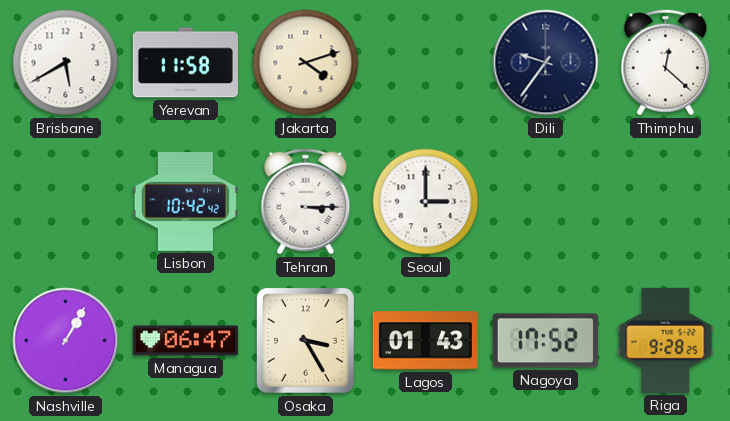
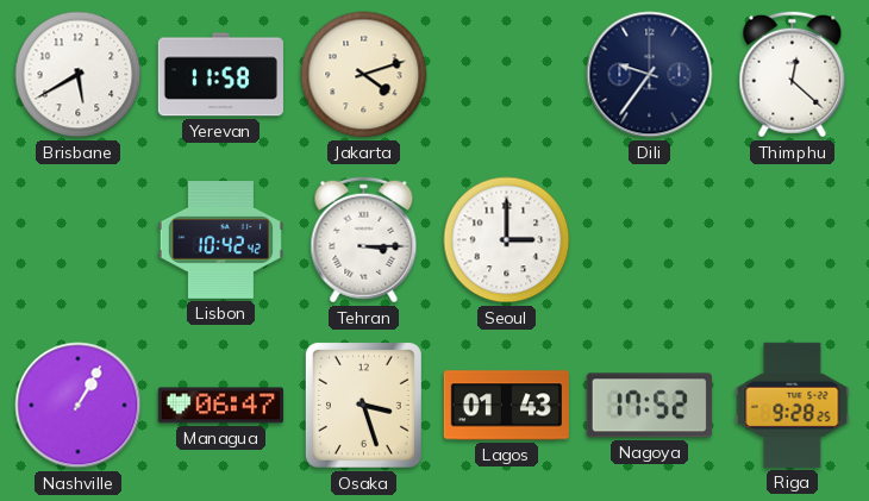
Osaka: 3:25 -> 3:27 (363, 405)
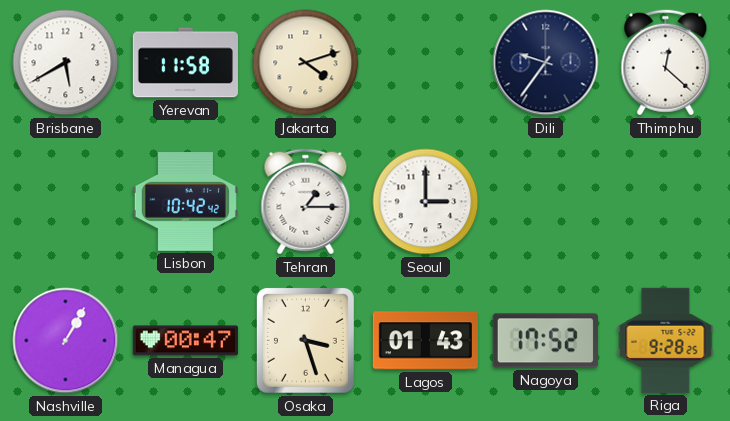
Tehran: 3:15 -> 1:15 (306, 202)
Managua: 06:47 -> 00:47 (185, 341)
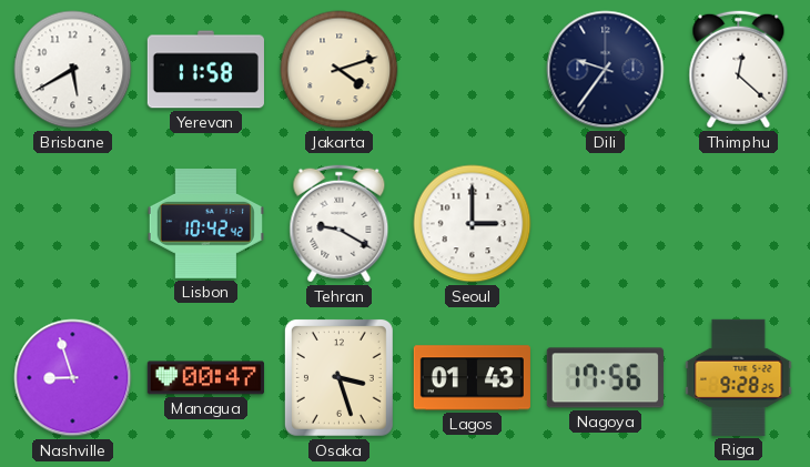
Tehran: 1:15 -> 9:20 (340, 224)
Nashville: 1:05 -> 8:57 (73, 378)
Nagoya: 17:52 -> 17:56 (605, 378)
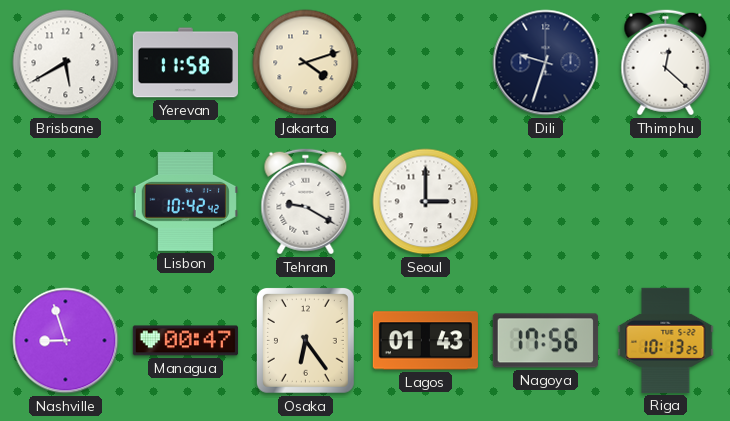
Dili: 9:36 -> 9:33 (546, 63)
Osaka: 3:27 -> 6:24 (305, 340)
Riga: 9:28 -> 10:13 (666, 340)
